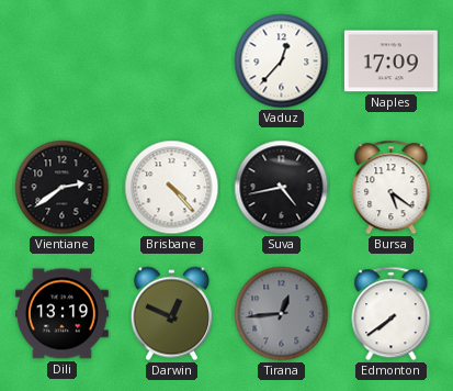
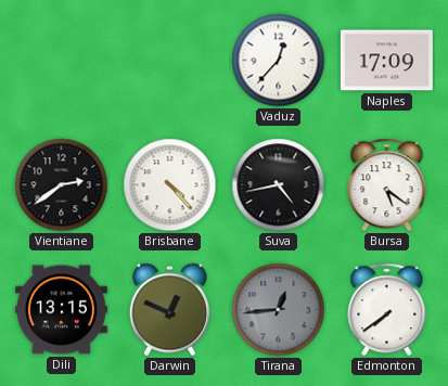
Dili: 13:19 -> 13:15 (61, 310)
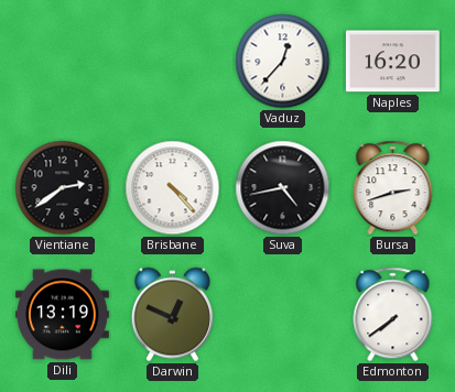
Naples: 17:09 -> 16:20 (392, 62)
Bursa: 5:21 -> 2:42 (393, 188)
Dili: 13:15 -> 13:19 (62, 315)
Tirana: 12:44 -> none (279, 310)
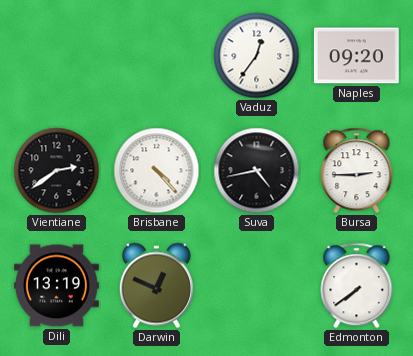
Vaduz: 12:37 -> 12:36 (257, 56)
Naples: 16:20 -> 09:20 (356, 56)
Bursa: 2:42 -> 2:45 (357, 171)
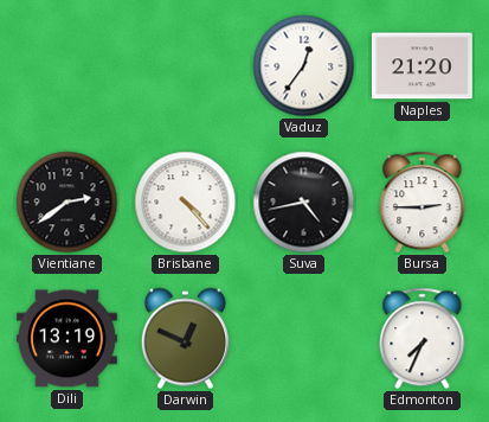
Naples: 09:20 -> 21:20 (422, 66)
Edmonton: 7:39 -> 7:34 (423, 339)
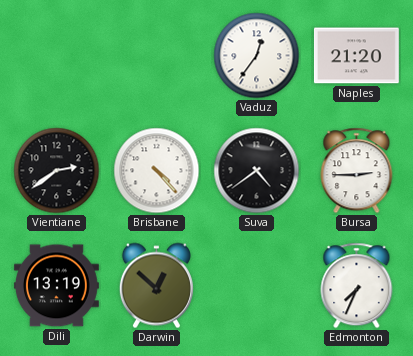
Suva: 4:43 -> 4:39 (257, 171)
Darwin: 12:49 -> 12:52 (156, 286)
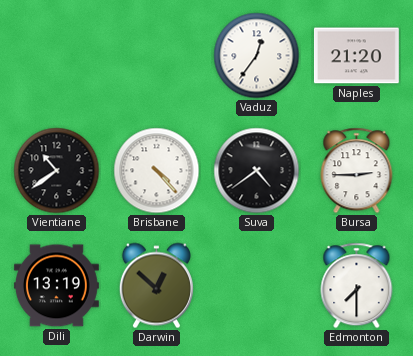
Vientiane: 2:39 -> 10:39 (57, 171)
Edmonton: 7:34 -> 7:30 (357, 286)
